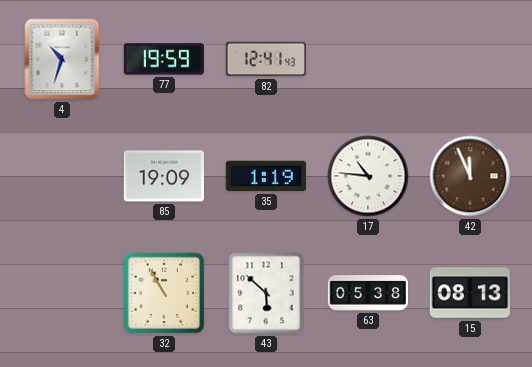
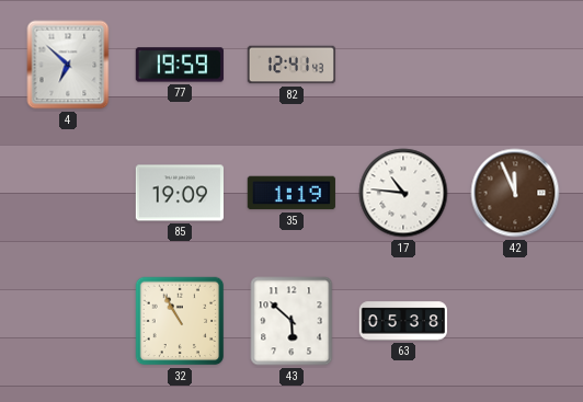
4: 10:33 -> 6:52 (68, 65)
15: 08:13 -> none (469, 293)
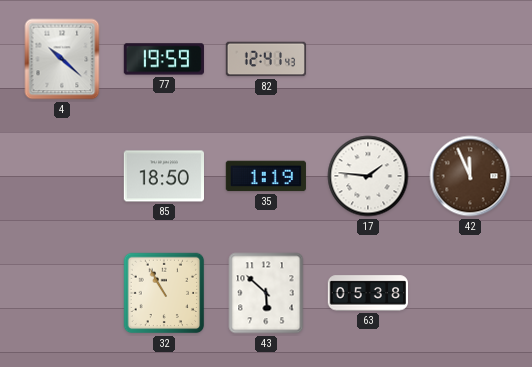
4: 6:52 -> 10:22 (62, 59)
85: 19:09 -> 18:50 (163, 176)
17: 10:46 -> 1:46 (368, 176)
